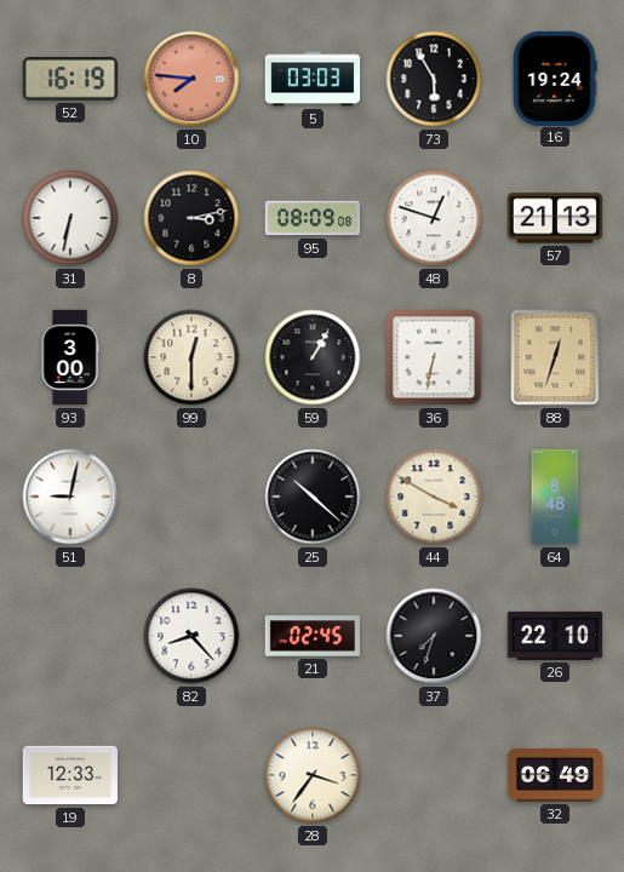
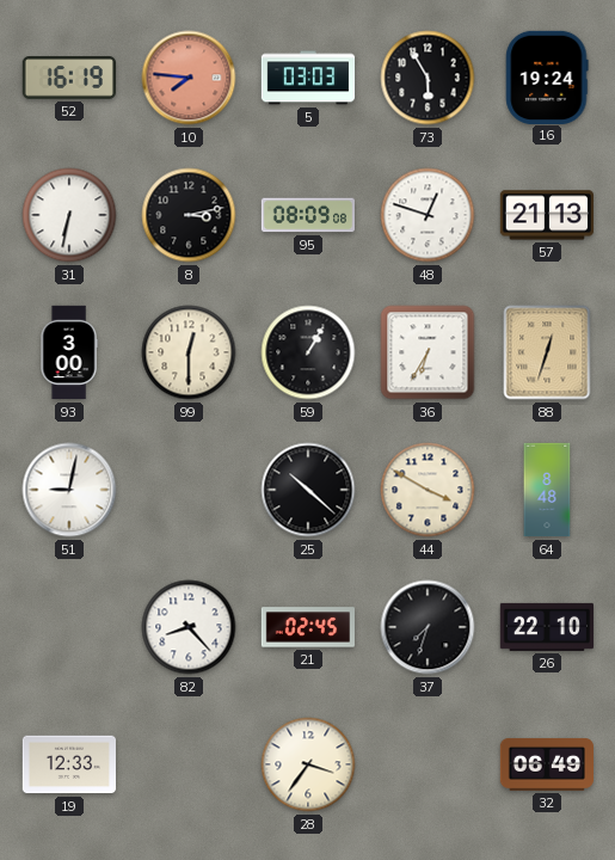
36: 6:32 -> 6:35 (428, 352)
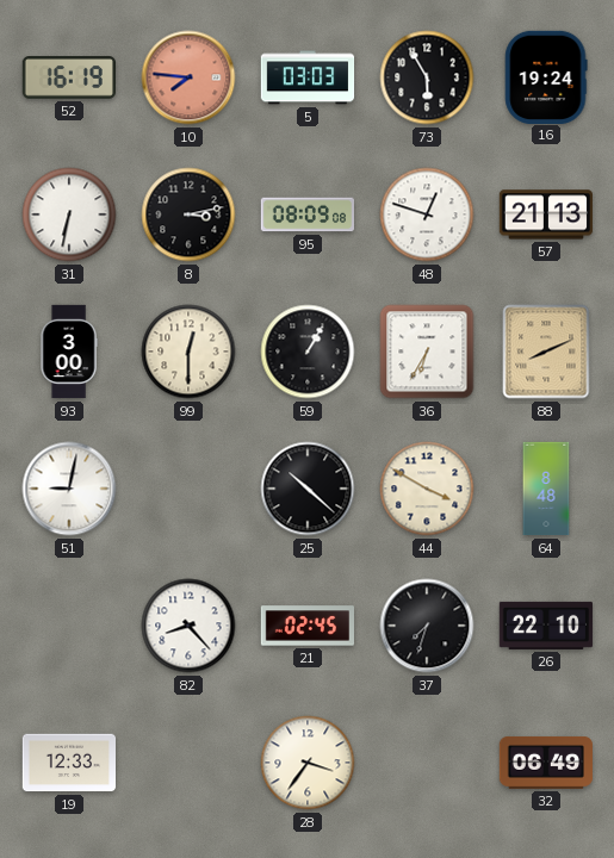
88: 12:33 -> 8:11 (546, 352)
